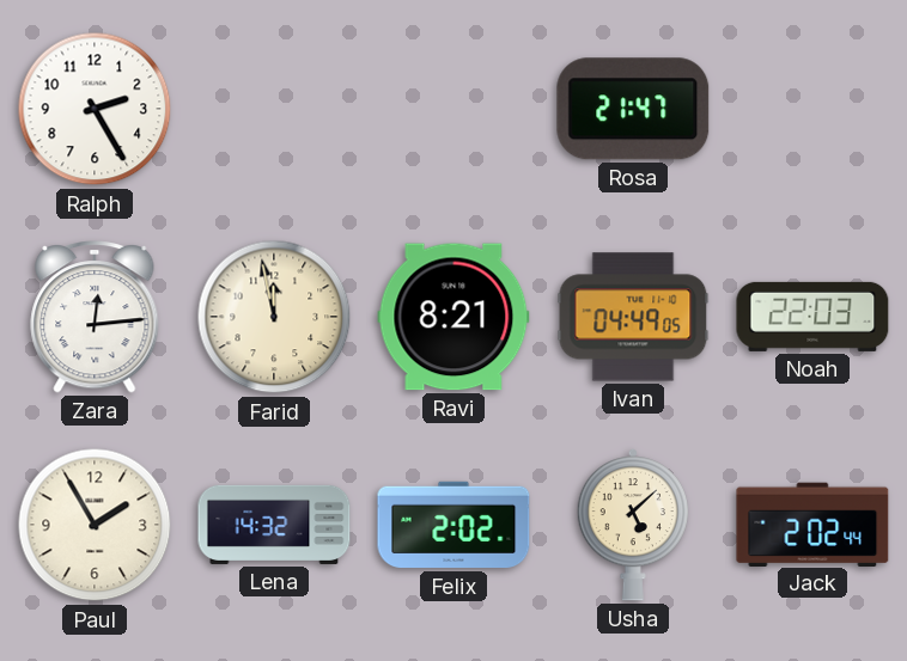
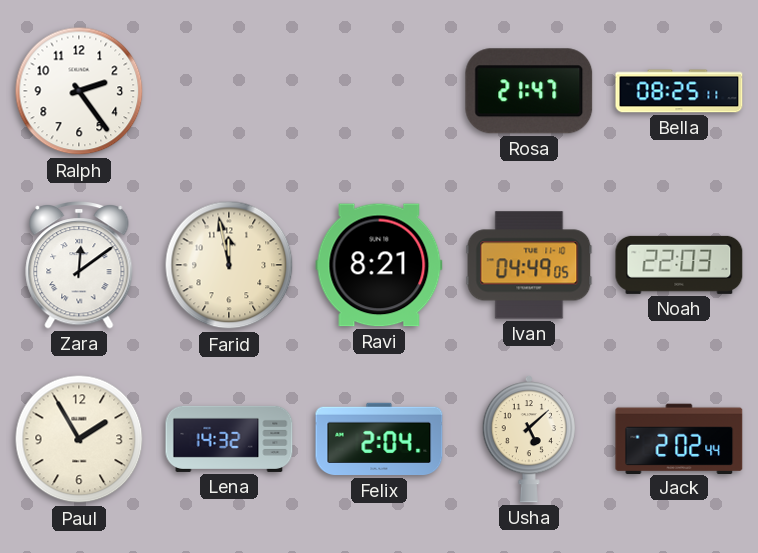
Ralph: 2:25 -> 2:24 (79, 91)
Bella: none -> 08:25 (679, 91)
Zara: 12:14 -> 12:09 (79, 266)
Felix: 2:02 -> 2:04 (379, 439)
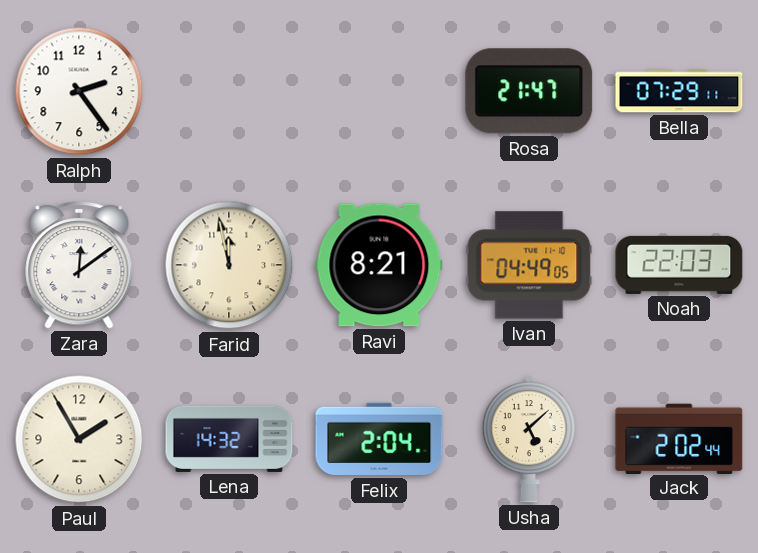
Bella: 08:25 -> 07:29 (679, 91)
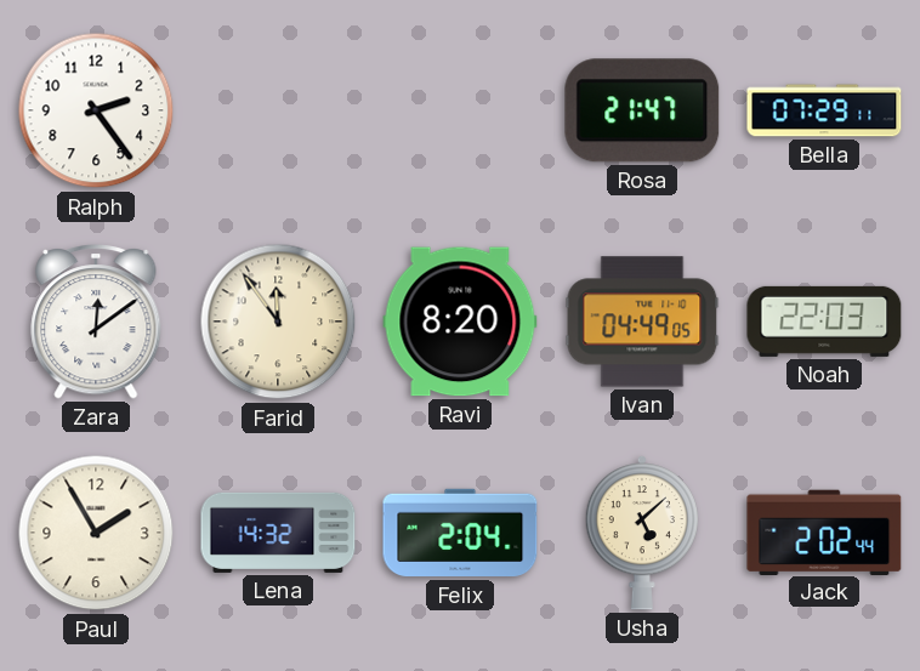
Farid: 11:58 -> 11:54 (278, 322)
Ravi: 8:21 -> 8:20 (460, 322)
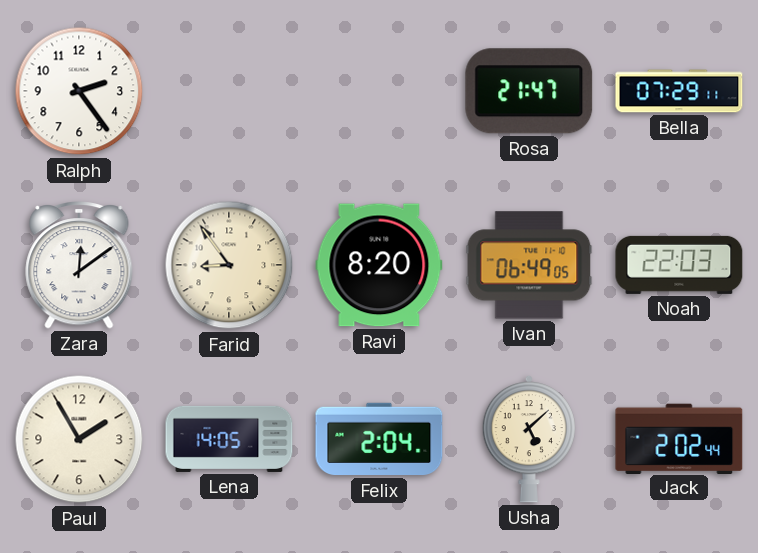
Farid: 11:54 -> 8:54 (229, 265)
Ivan: 04:49 -> 06:49 (529, 265)
Lena: 14:32 -> 14:05 (229, 439)
